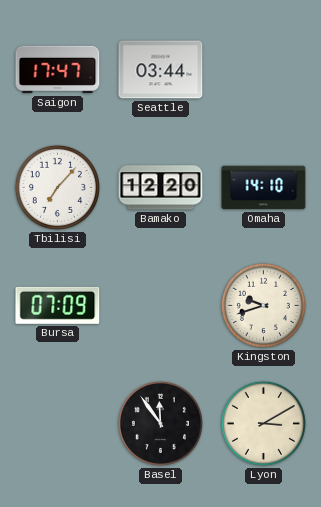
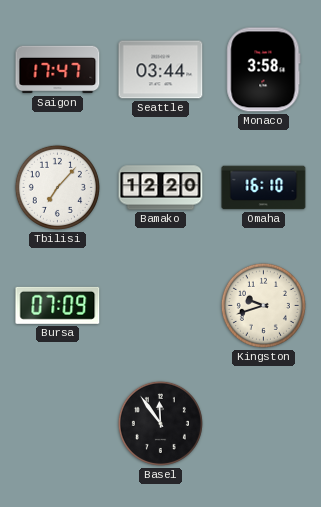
Monaco: none -> 3:58 (264, 70)
Omaha: 14:10 -> 16:10 (264, 188)
Lyon: 3:10 -> none (263, 423)
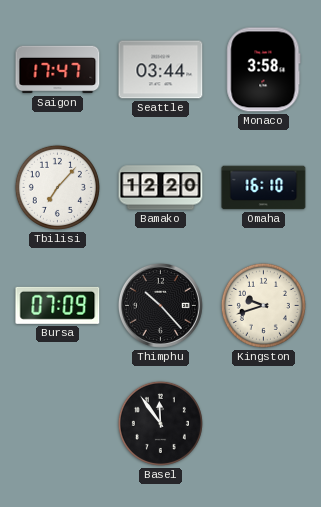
Thimphu: none -> 10:23 (160, 305)
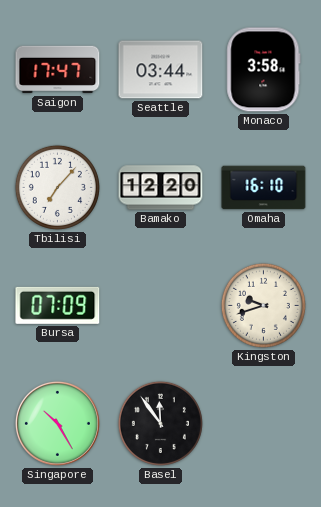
Thimphu: 10:23 -> none (160, 305)
Singapore: none -> 10:25 (57, 423)
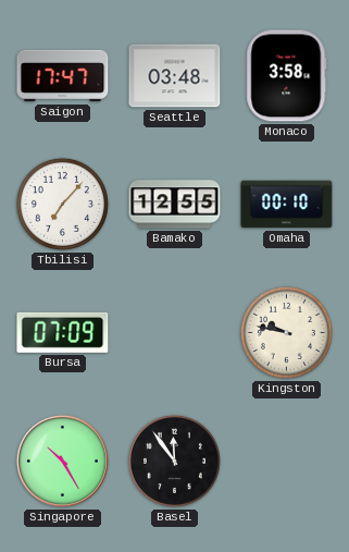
Seattle: 03:44 -> 03:48 (175, 76)
Bamako: 12:20 -> 12:55 (175, 205)
Omaha: 16:10 -> 00:10 (287, 205)
Kingston: 9:42 -> 9:47 (286, 332)
